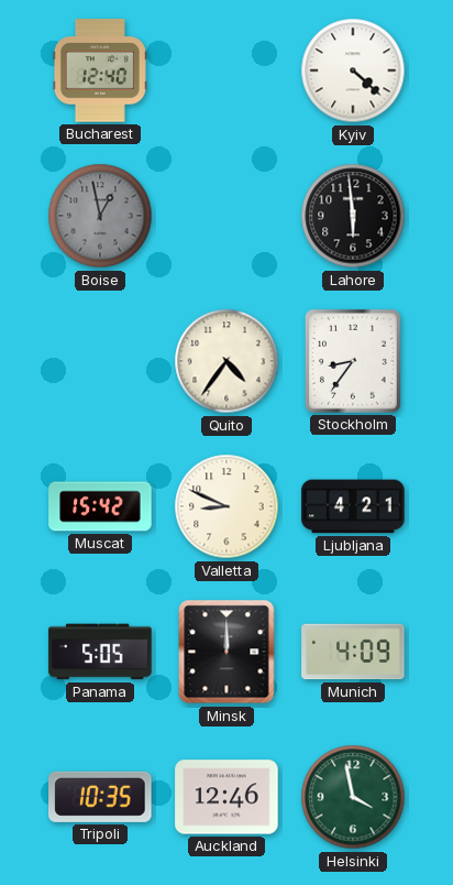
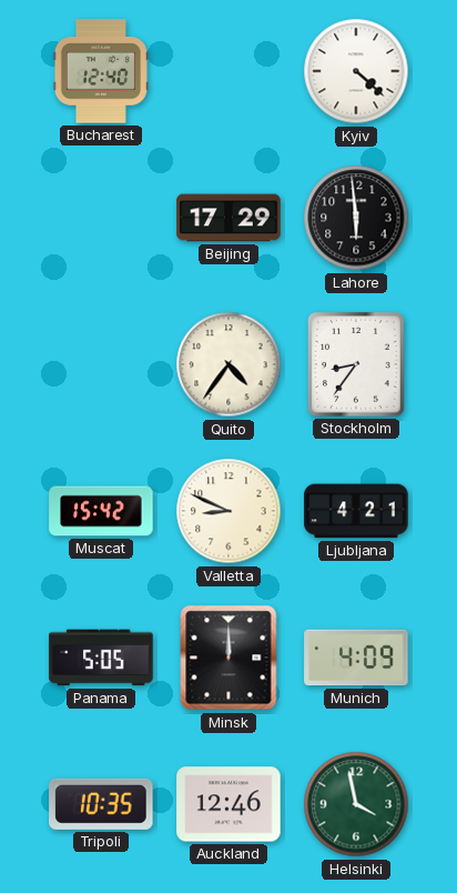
Boise: 12:58 -> none (100, 216)
Beijing: none -> 17:29 (228, 218)
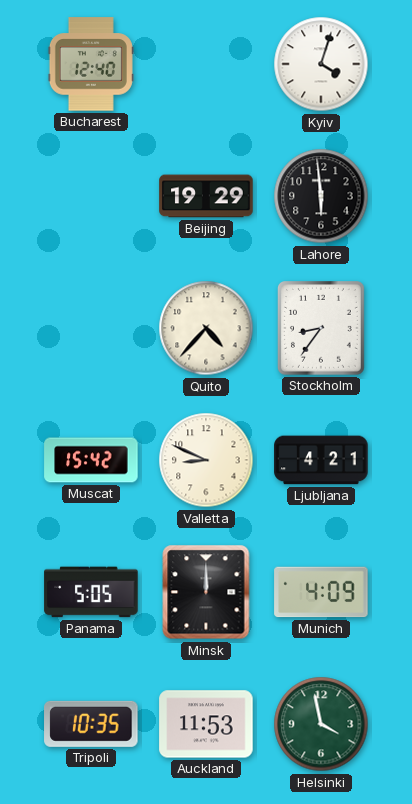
Kyiv: 4:22 -> 4:03 (321, 64)
Beijing: 17:29 -> 19:29 (206, 196)
Quito: 4:36 -> 4:37 (206, 328)
Auckland: 12:46 -> 11:53 (206, 724)
